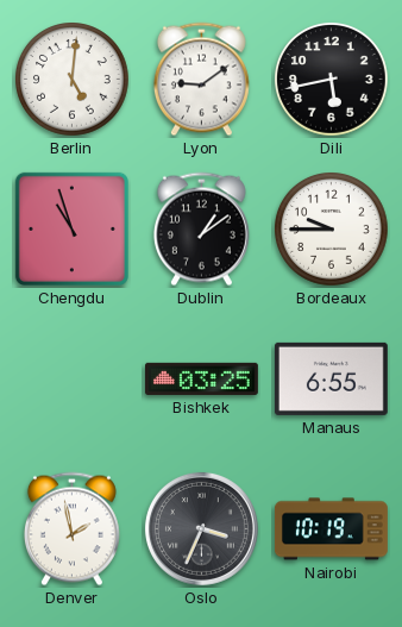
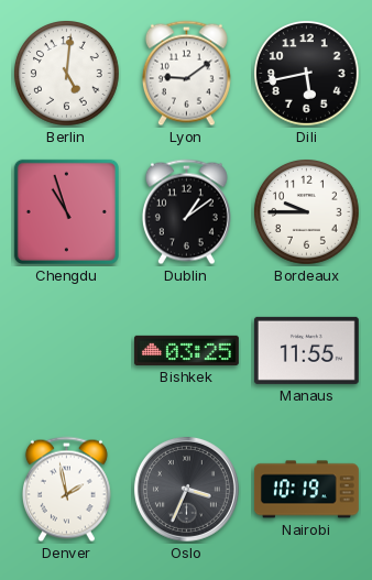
Manaus: 6:55 -> 11:55 (306, 350)
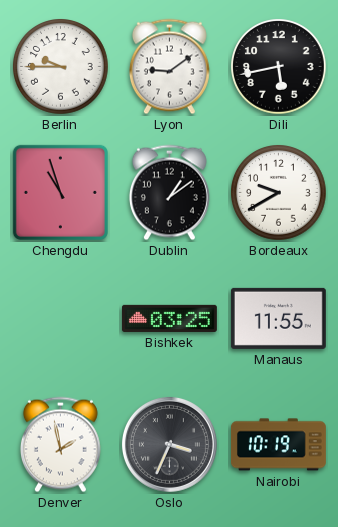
Berlin: 5:01 -> 9:45 (61, 67)
Bordeaux: 9:45 -> 9:40 (279, 193)
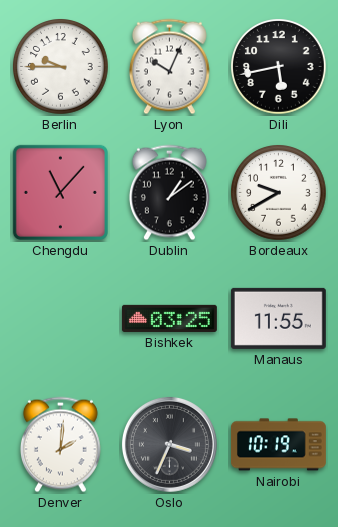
Lyon: 9:09 -> 10:04 (169, 67)
Chengdu: 10:57 -> 11:07 (60, 192)
Denver: 1:58 -> 2:01 (60, 445)
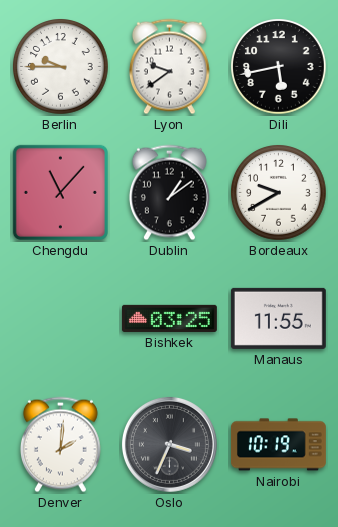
Lyon: 10:04 -> 9:39 (169, 67)
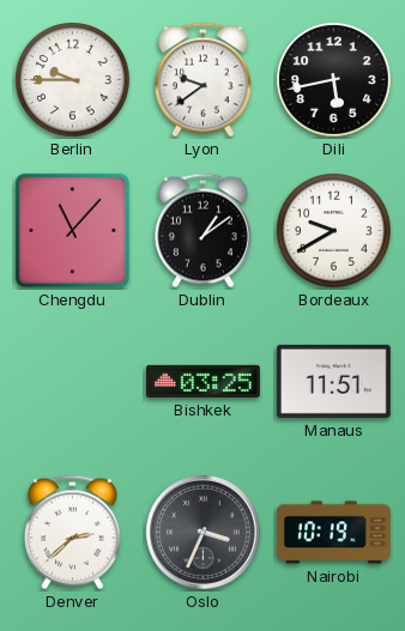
Manaus: 11:55 -> 11:51 (333, 381)
Denver: 2:01 -> 2:38 (72, 533)
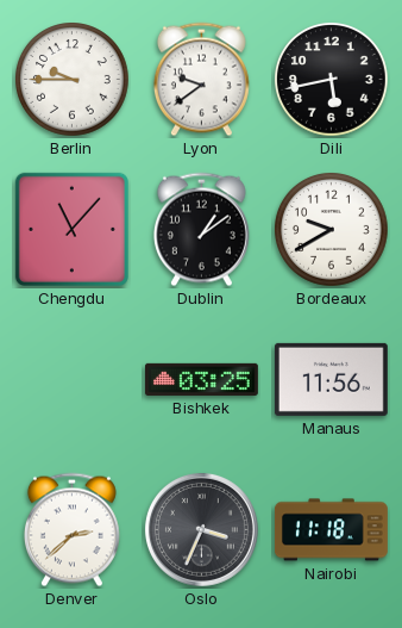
Manaus: 11:51 -> 11:56 (331, 379)
Nairobi: 10:19 -> 11:18 (331, 530)
